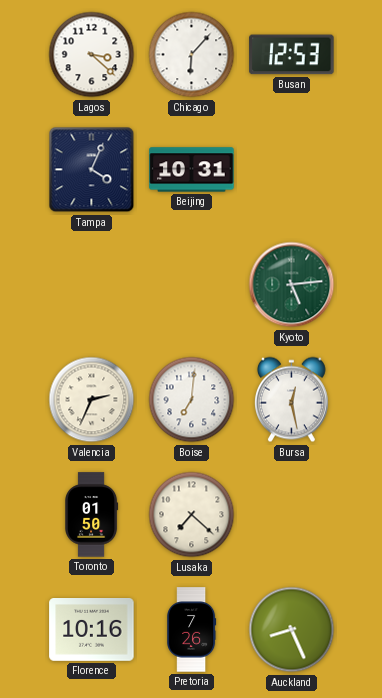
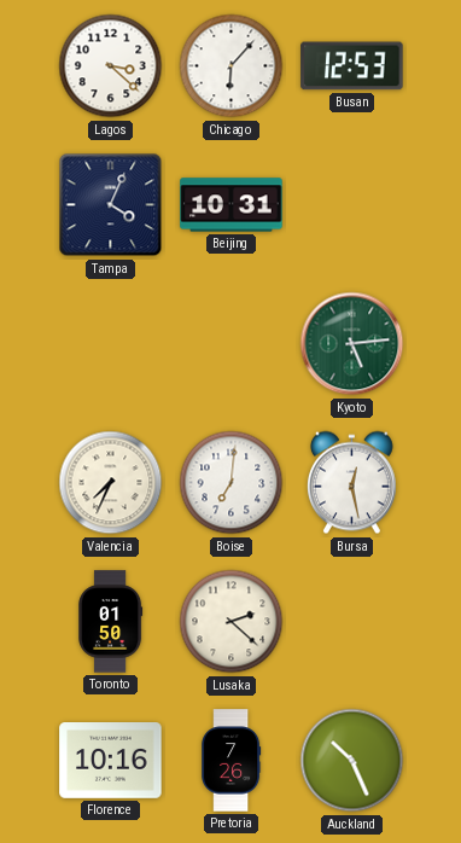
Valencia: 2:34 -> 7:34 (111, 483)
Lusaka: 7:22 -> 2:22 (232, 622)
Auckland: 8:26 -> 10:26 (352, 761)
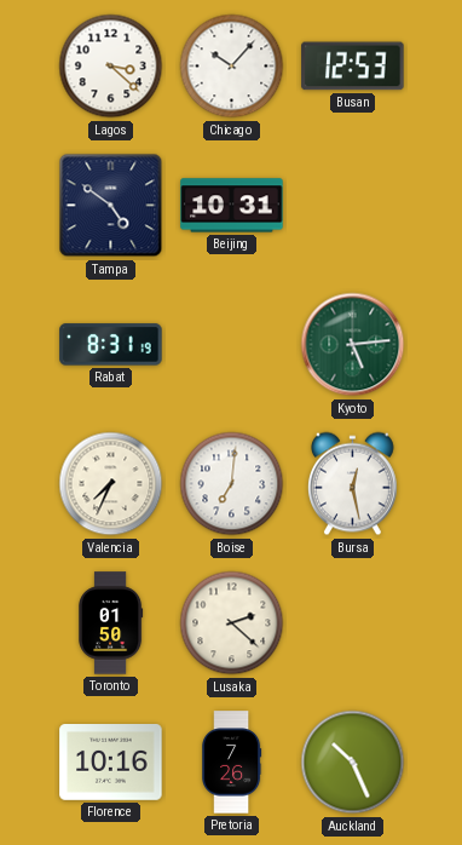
Chicago: 6:07 -> 10:07 (232, 67)
Tampa: 4:04 -> 4:51 (111, 206)
Rabat: none -> 8:31 (111, 345)
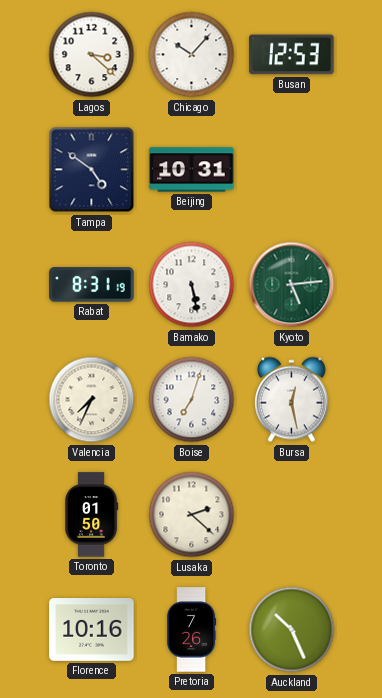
Bamako: none -> 5:28 (192, 285)
Boise: 7:01 -> 7:03 (192, 400)
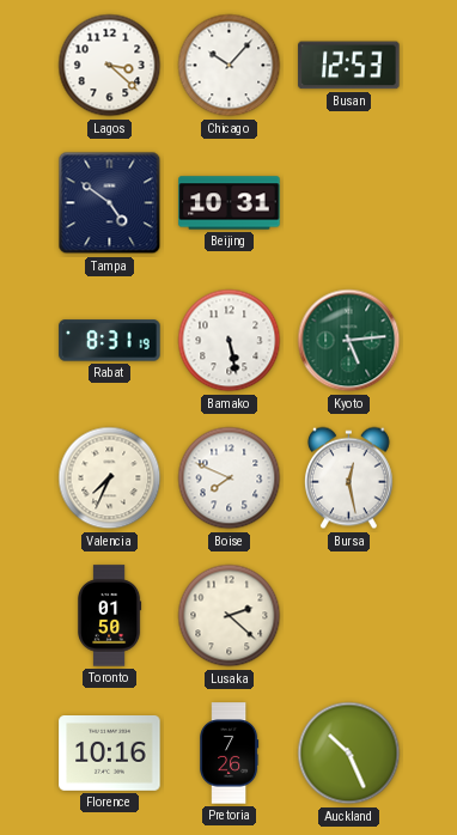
Boise: 7:03 -> 7:49 (230, 479)
